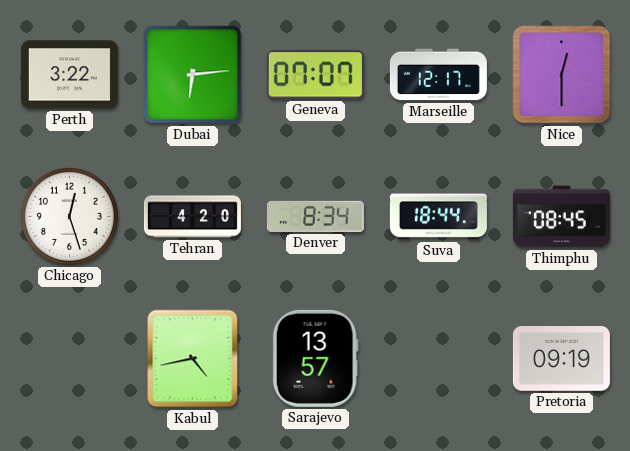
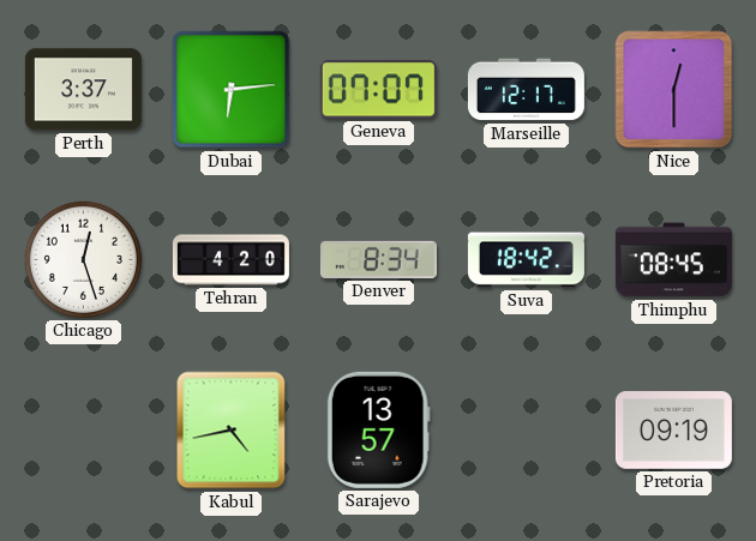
Perth: 3:22 -> 3:37 (83, 90)
Suva: 18:44 -> 18:42 (526, 260)
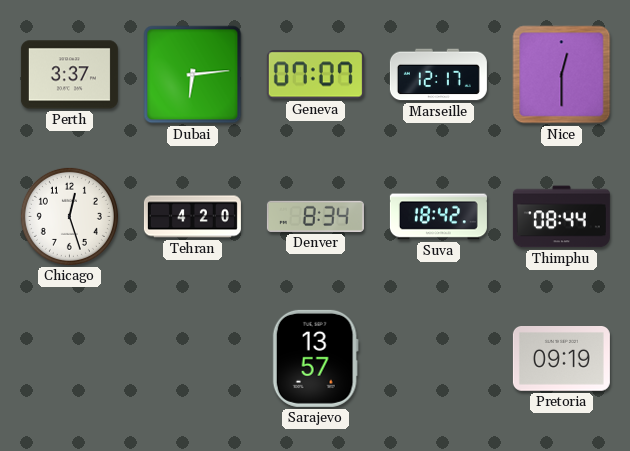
Thimphu: 08:45 -> 08:44 (561, 217)
Kabul: 4:43 -> none (232, 431)
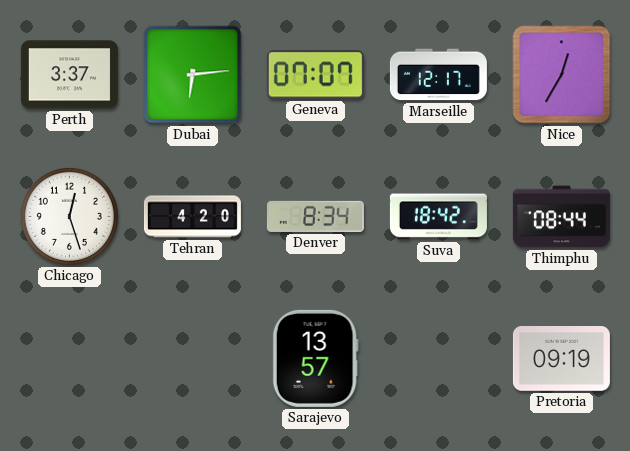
Nice: 12:30 -> 12:35 (562, 75)
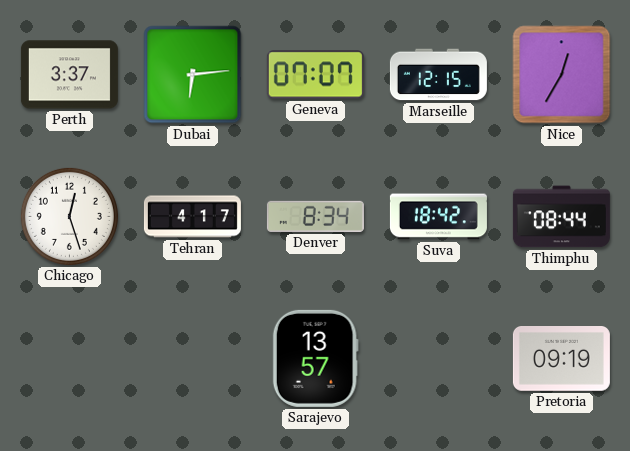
Marseille: 12:17 -> 12:15 (438, 75)
Tehran: 4:20 -> 4:17 (192, 217)
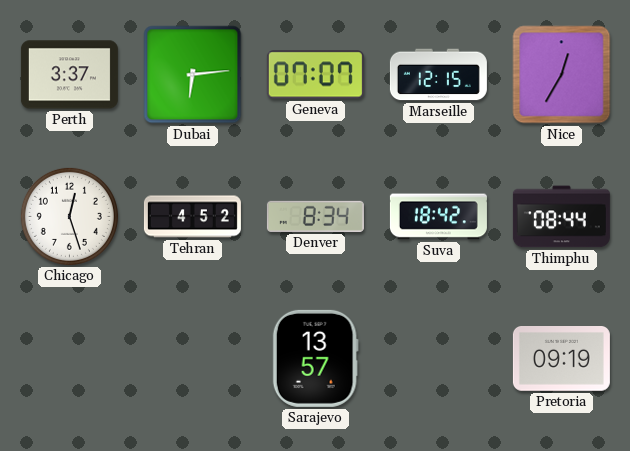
Tehran: 4:17 -> 4:52 (192, 217)
